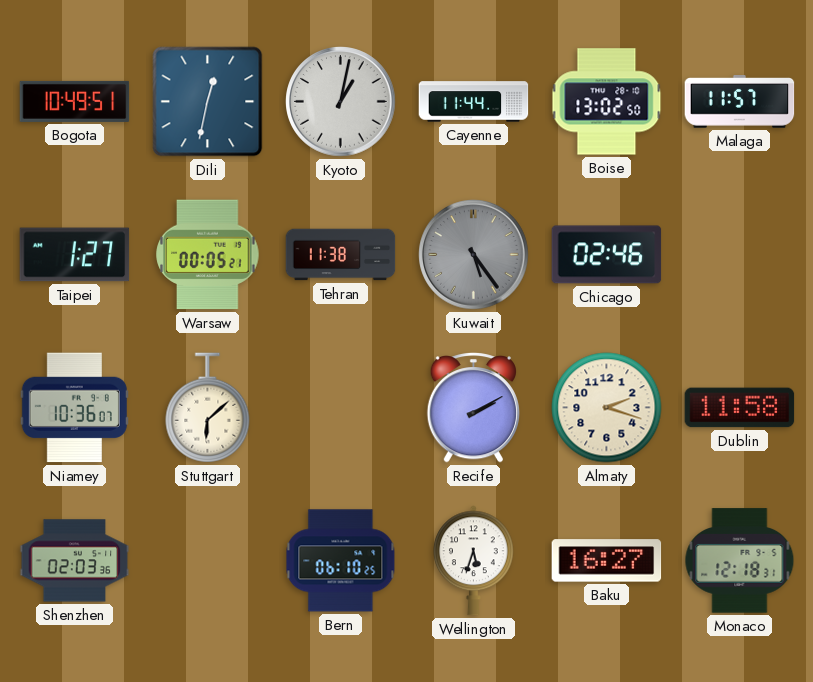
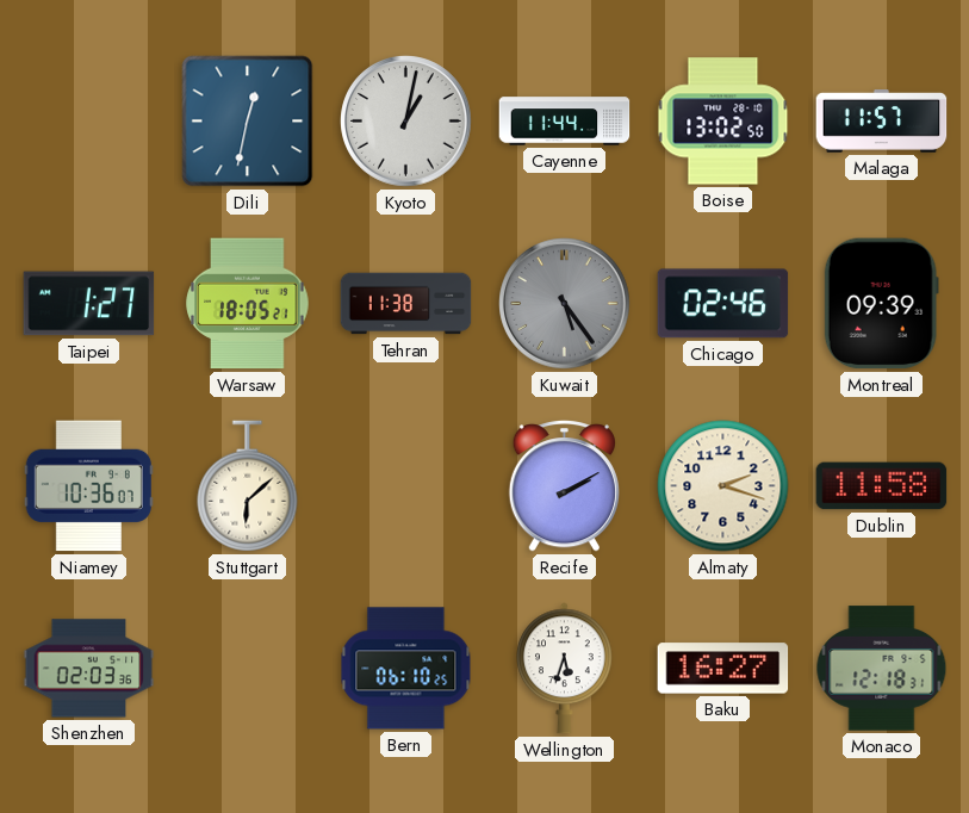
Bogota: 10:49 -> none (75, 101)
Warsaw: 00:05 -> 18:05 (248, 304)
Montreal: none -> 09:39 (881, 304)
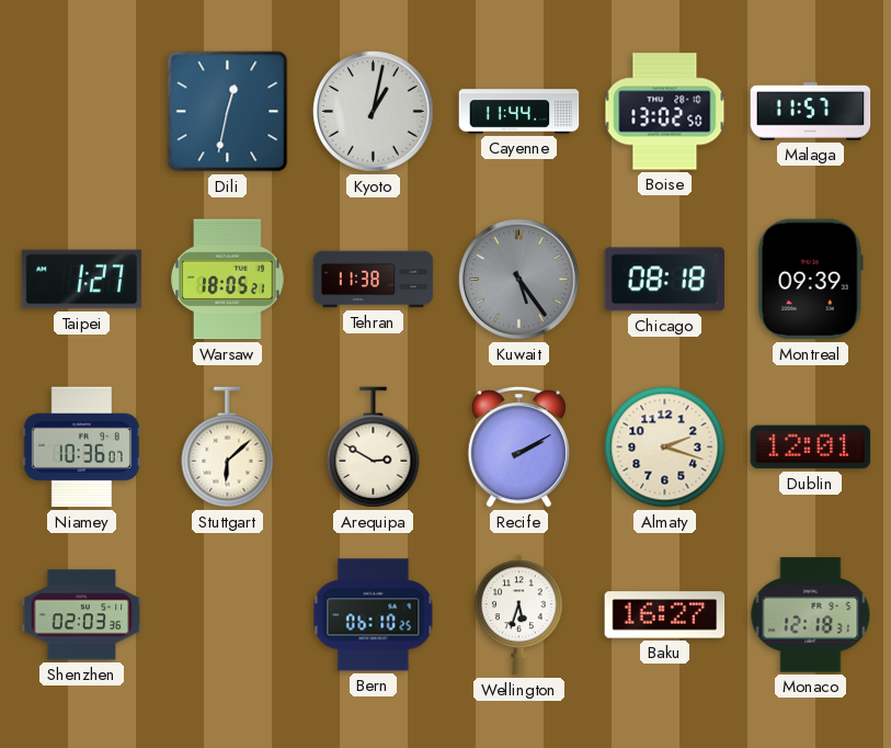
Chicago: 02:46 -> 08:18 (665, 280)
Arequipa: none -> 2:50 (374, 447)
Dublin: 11:58 -> 12:01 (811, 447)
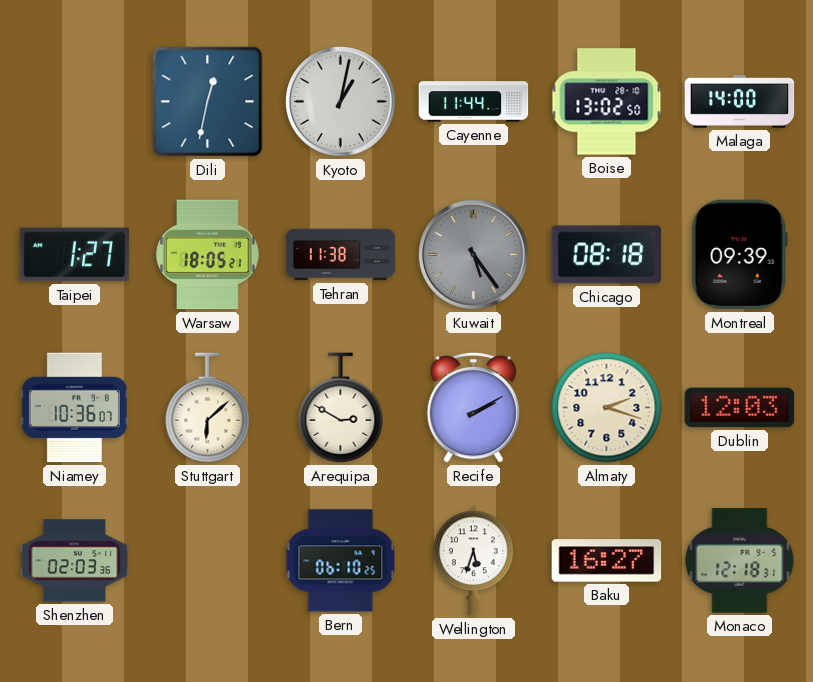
Malaga: 11:57 -> 14:00 (740, 102)
Dublin: 12:01 -> 12:03 (740, 408)
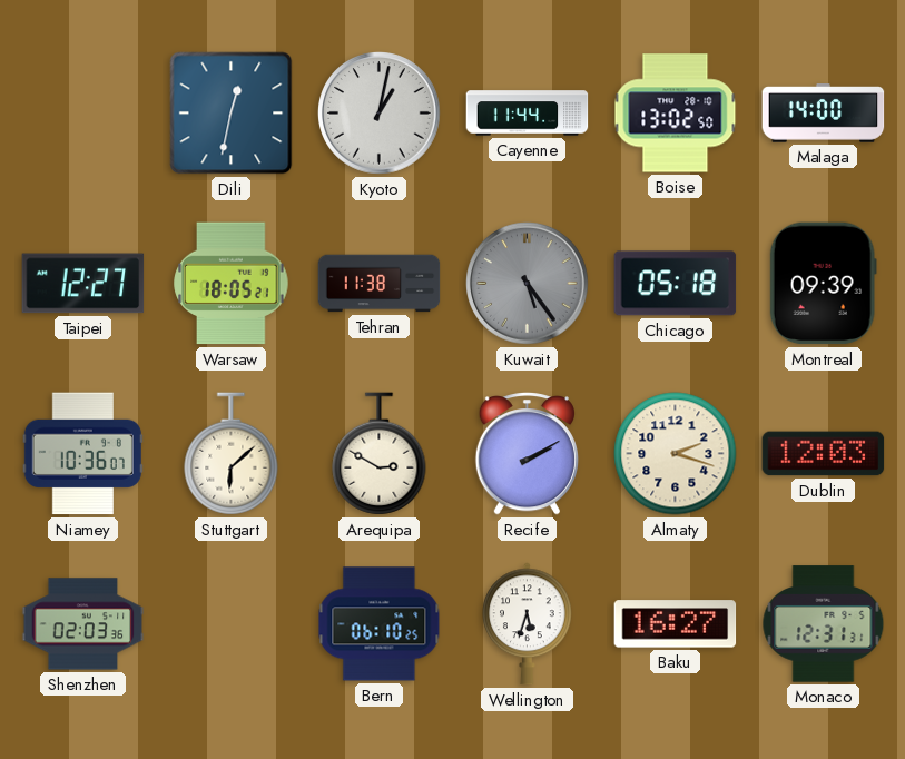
Taipei: 1:27 -> 12:27 (83, 284)
Chicago: 08:18 -> 05:18 (676, 284)
Monaco: 12:18 -> 12:31 (824, 624)
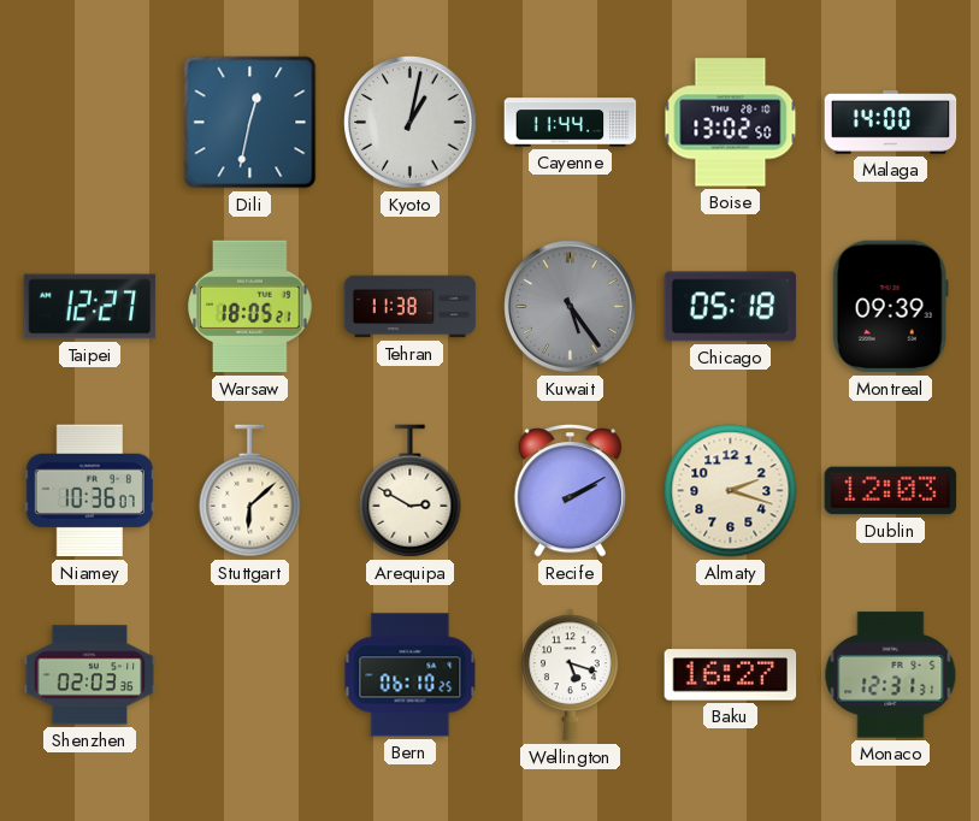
Wellington: 5:33 -> 5:18 (571, 675)
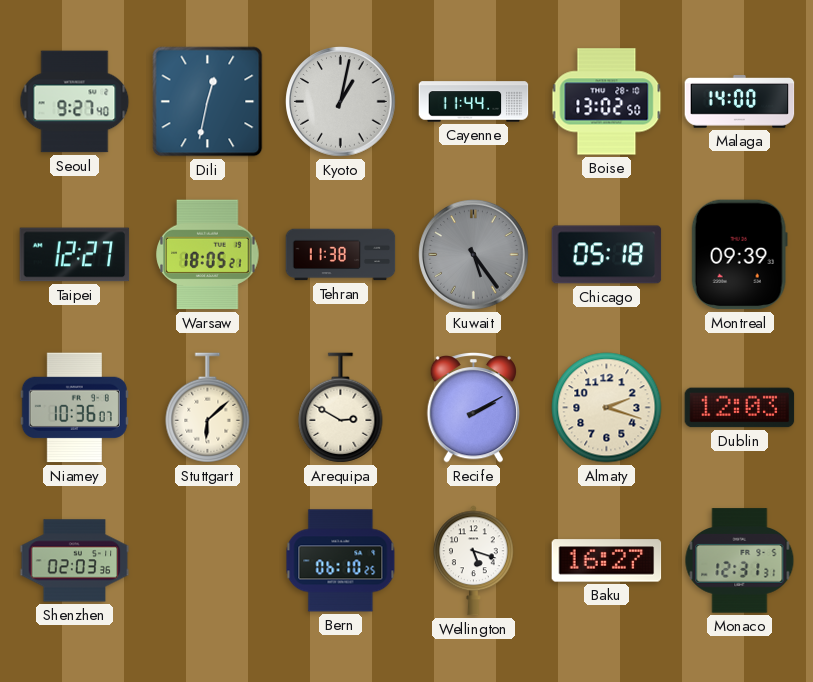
Seoul: none -> 9:27 (75, 102)
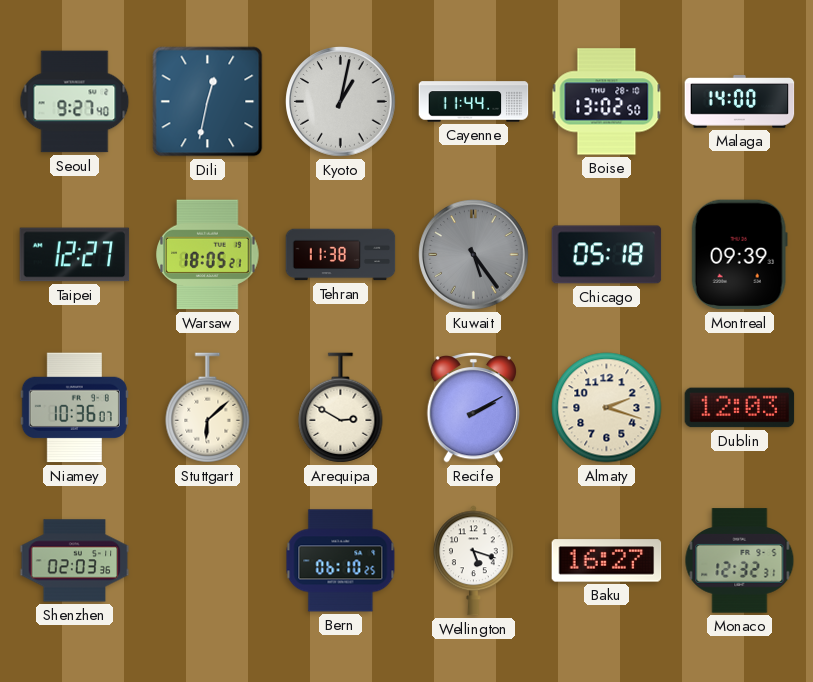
Monaco: 12:31 -> 12:32 (740, 561)
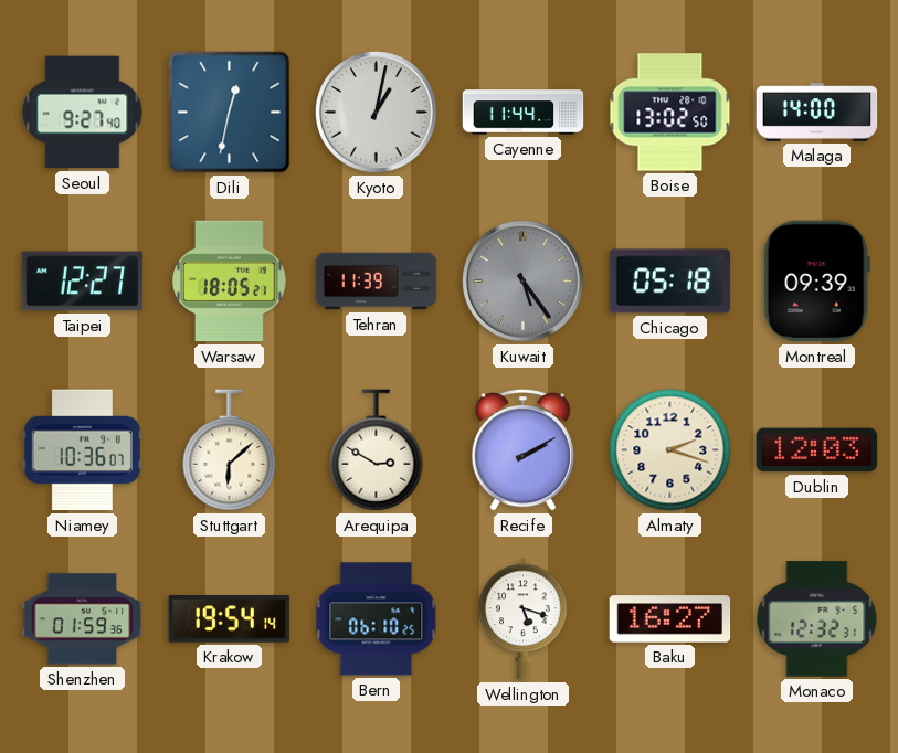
Tehran: 11:38 -> 11:39 (377, 282)
Shenzhen: 02:03 -> 01:59 (83, 619)
Krakow: none -> 19:54 (230, 619)
